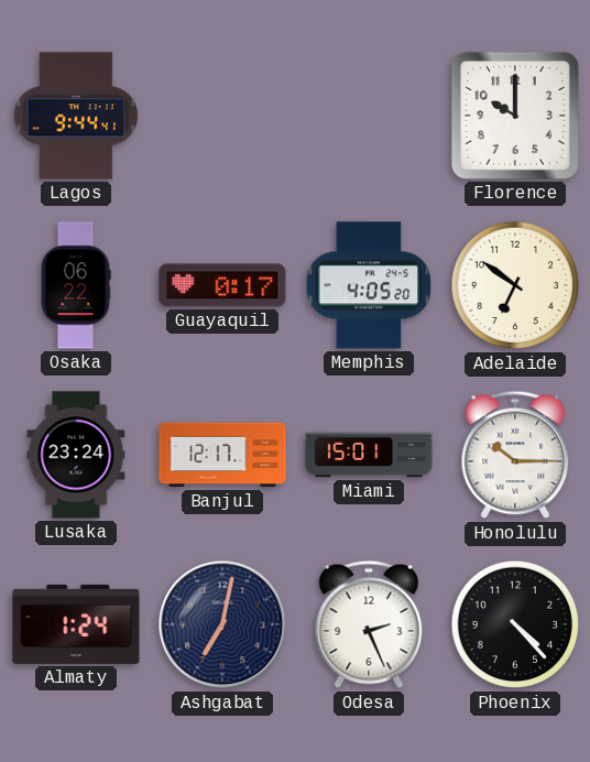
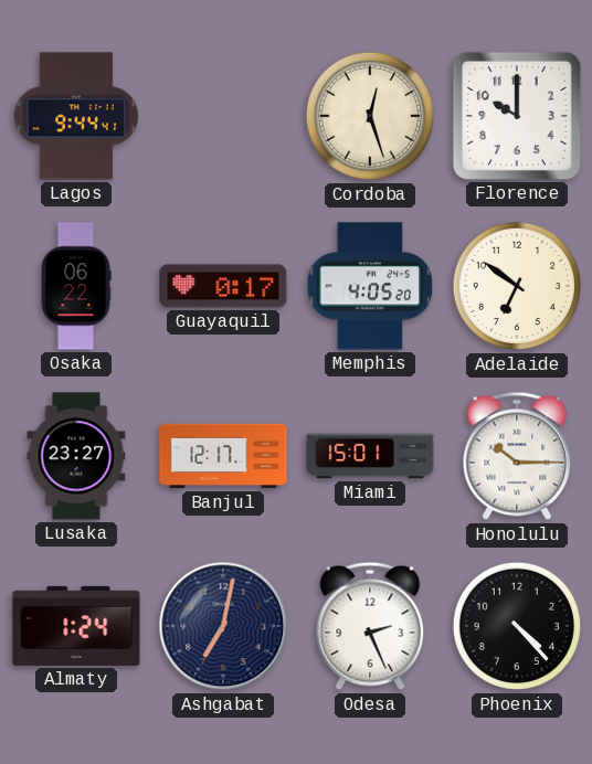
Cordoba: none -> 12:27 (370, 116)
Lusaka: 23:24 -> 23:27 (76, 456)
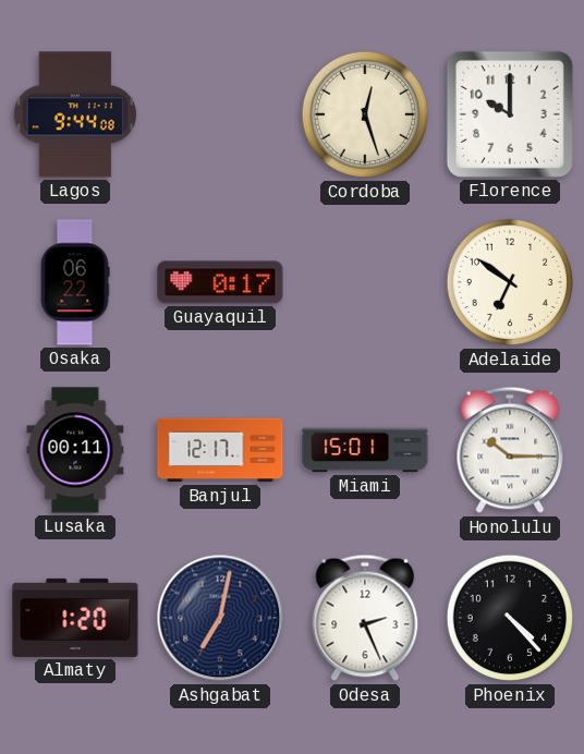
Lagos: 9:44:41 -> 9:44:08 (75, 114)
Memphis: 4:05 -> none (370, 286)
Lusaka: 23:27 -> 00:11 (75, 450)
Almaty: 1:24 -> 1:20 (75, 618)
